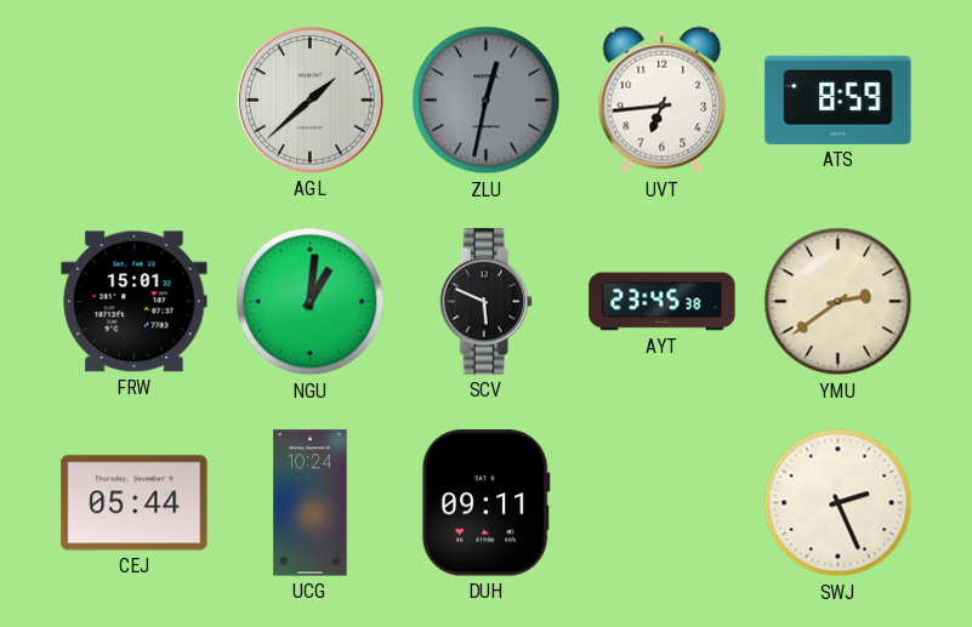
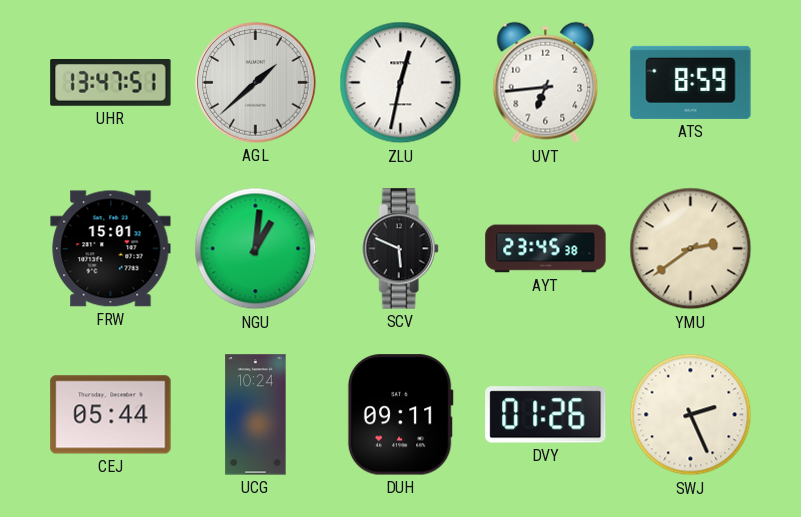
UHR: none -> 13:47 (111, 83)
ZLU dial: grey -> white (401, 83)
DVY: none -> 01:26 (546, 415)
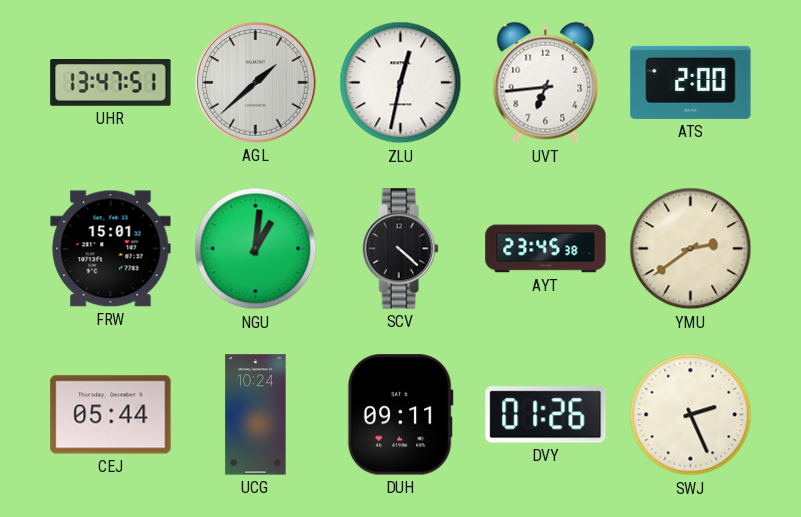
ATS: 8:59 -> 2:00 (691, 82)
SCV: 5:49 -> 4:22 (400, 249)
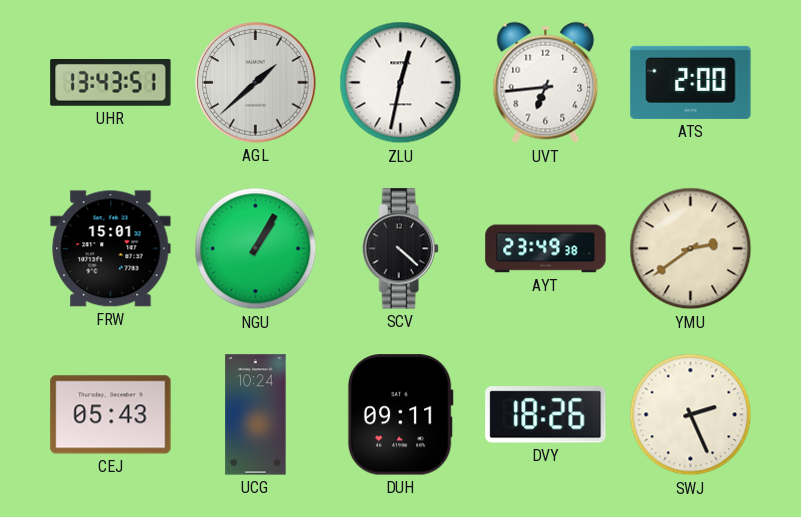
UHR: 13:47 -> 13:43 (111, 83)
NGU: 1:01 -> 1:05 (256, 249)
AYT: 23:45 -> 23:49 (546, 249)
CEJ: 05:44 -> 05:43 (111, 415)
DVY: 01:26 -> 18:26 (546, 415)
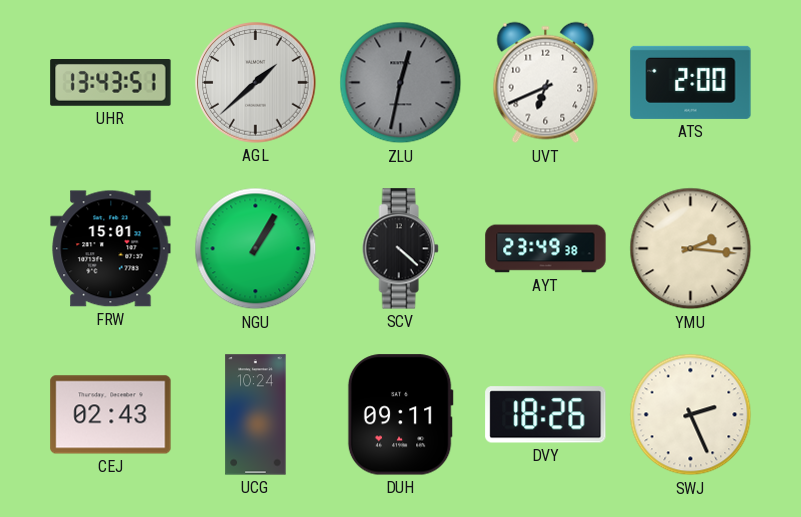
ZLU dial: white -> grey (401, 83)
UVT: 6:44 -> 6:41 (546, 83)
YMU: 2:39 -> 2:16 (691, 249)
CEJ: 05:43 -> 02:43 (111, 415)
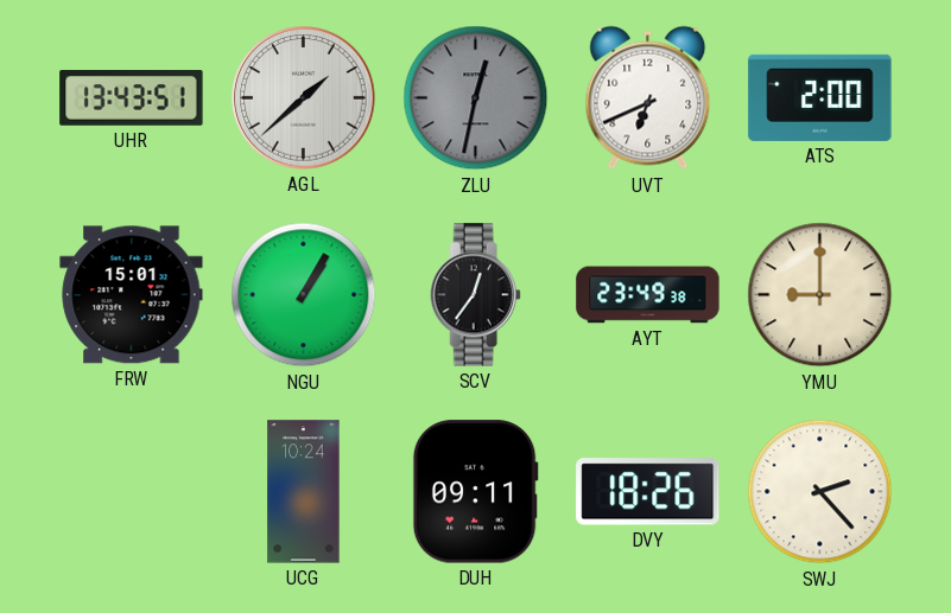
SCV: 4:22 -> 12:36 (475, 295)
YMU: 2:16 -> 9:00 (820, 295)
CEJ: 02:43 -> none (111, 415)
SWJ: 2:26 -> 2:23 (820, 492)
